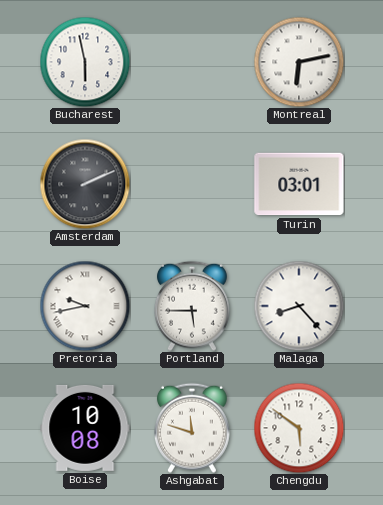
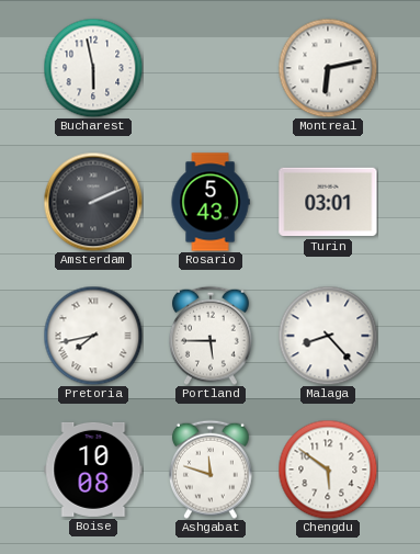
Rosario: none -> 5:43 (211, 202)
Pretoria: 9:43 -> 7:43 (93, 336)
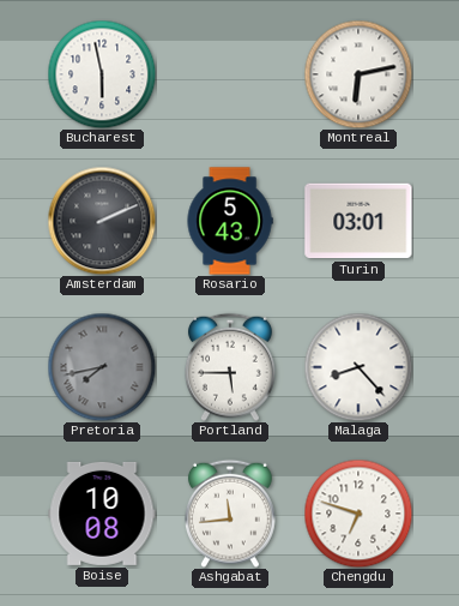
Pretoria dial: white -> grey (102, 367)
Ashgabat: 11:48 -> 11:44 (231, 514)
Chengdu: 5:51 -> 6:48 (358, 514)
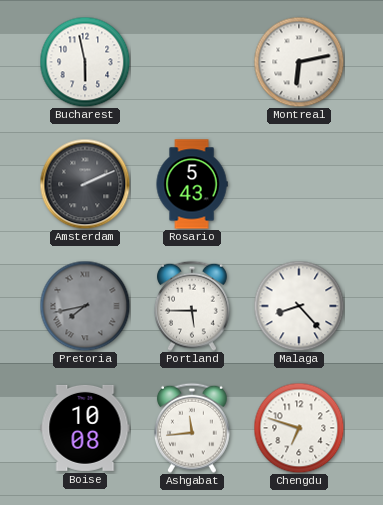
Turin: 03:01 -> none (358, 221)
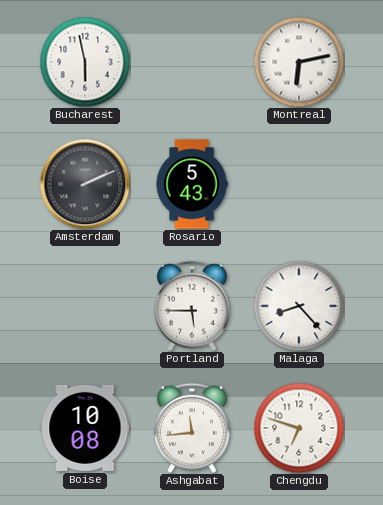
Pretoria: 7:43 -> none (85, 306)
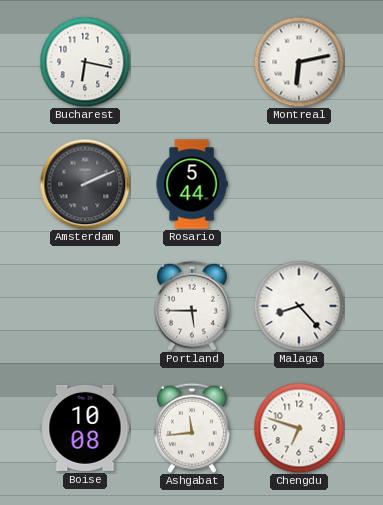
Bucharest: 5:58 -> 6:17 (85, 62)
Rosario: 5:43 -> 5:44 (192, 184)
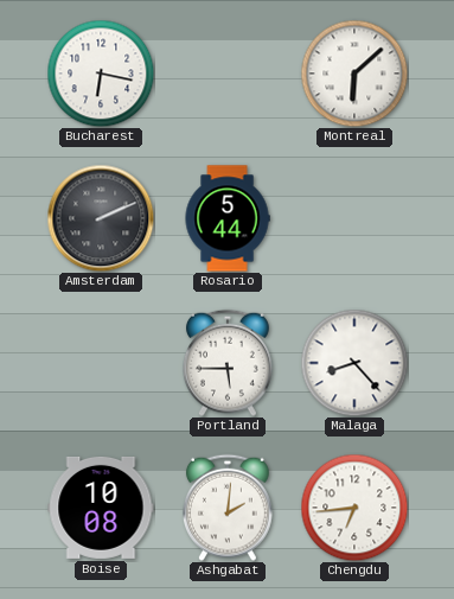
Montreal: 6:13 -> 6:08 (354, 74)
Ashgabat: 11:44 -> 2:01 (229, 508)
Chengdu: 6:48 -> 6:44 (354, 508)
